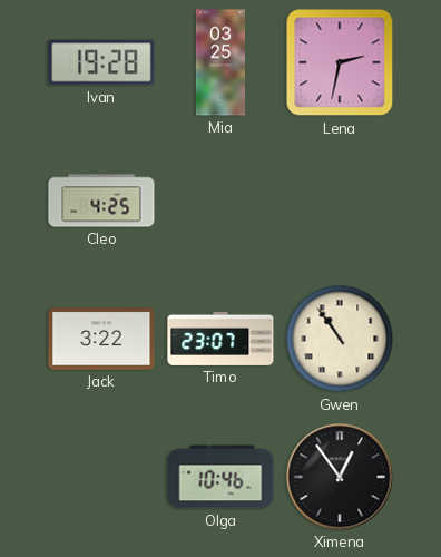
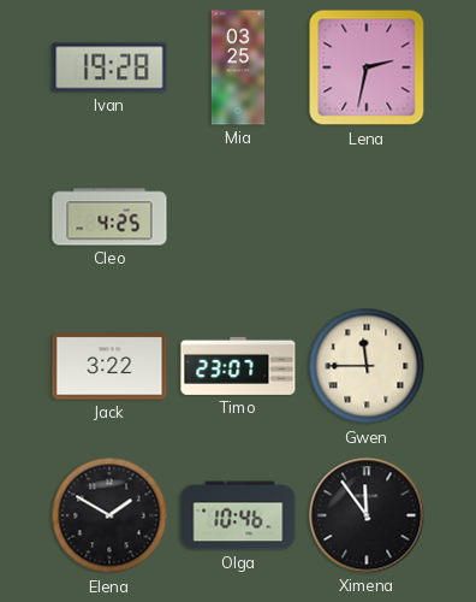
Gwen: 10:54 -> 11:45 (367, 366)
Elena: none -> 1:50 (109, 515)
Ximena: 12:54 -> 11:54 (367, 515)
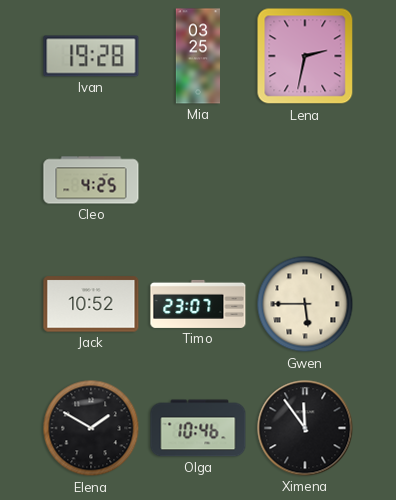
Jack: 3:22 -> 10:52 (91, 304)
Gwen: 11:45 -> 5:45 (305, 304)
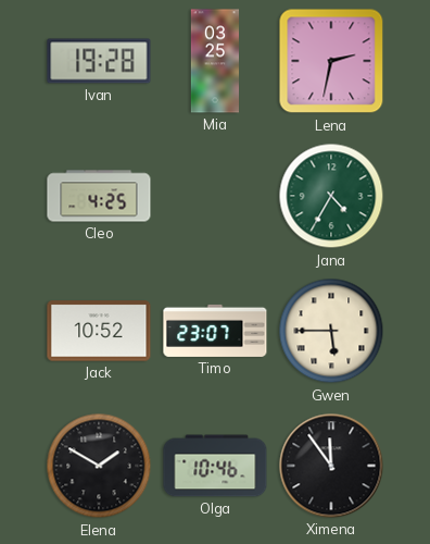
Jana: none -> 4:35 (331, 196)
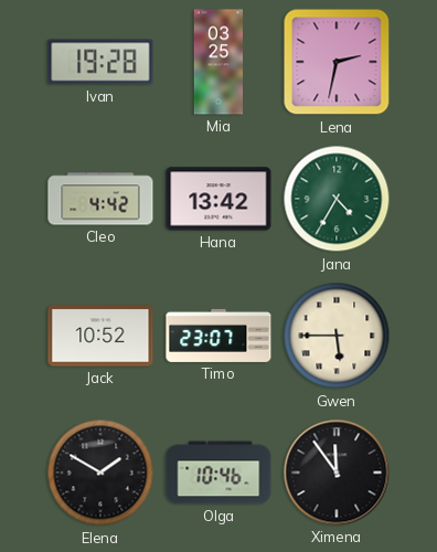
Cleo: 4:25 -> 4:42 (100, 199)
Hana: none -> 13:42 (218, 199)
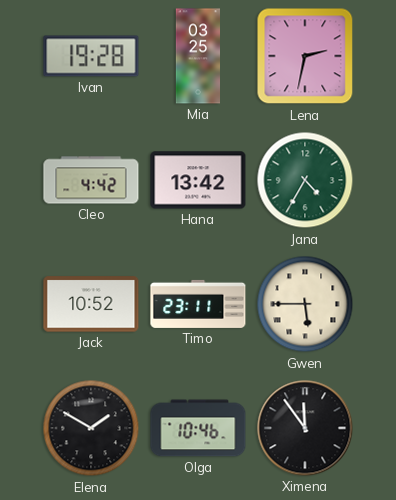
Timo: 23:07 -> 23:11 (198, 304)
